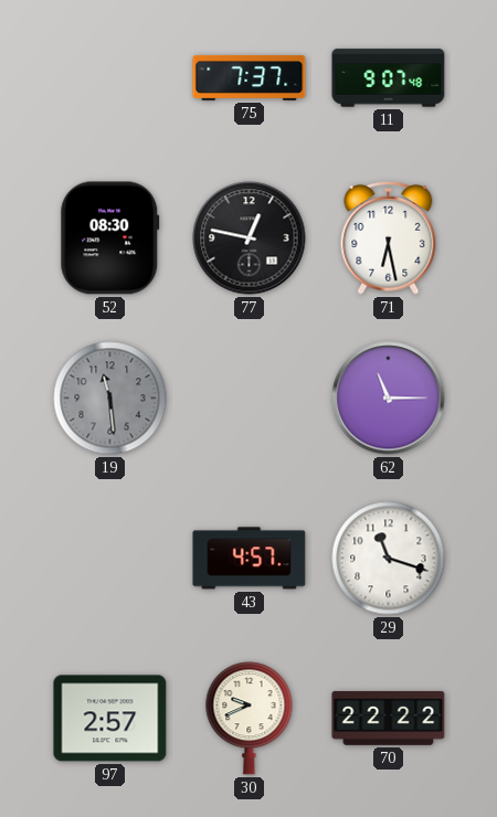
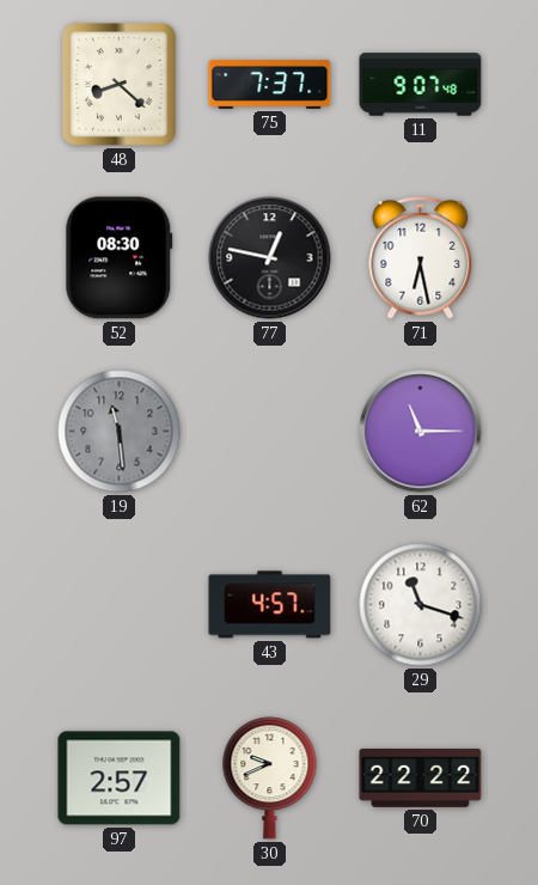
48: none -> 8:22 (120, 85)
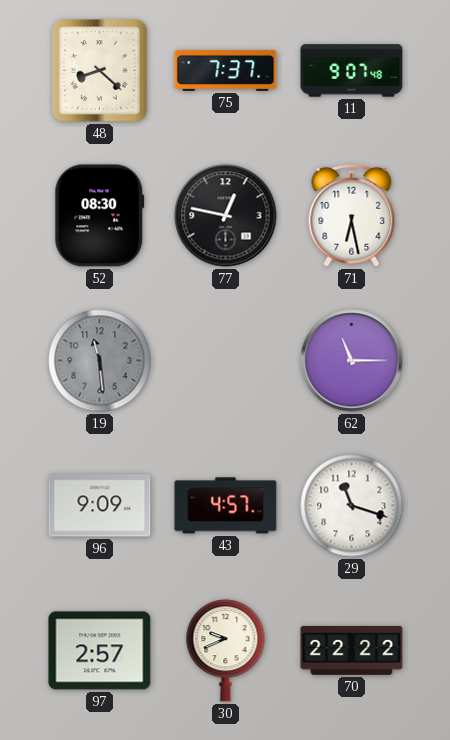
96: none -> 9:09 (100, 506)
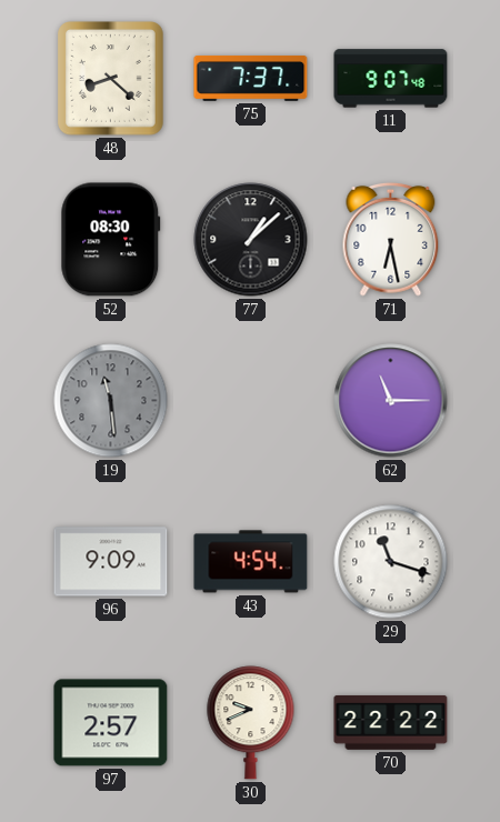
77: 12:47 -> 1:08 (251, 240)
43: 4:57 -> 4:54 (251, 562)
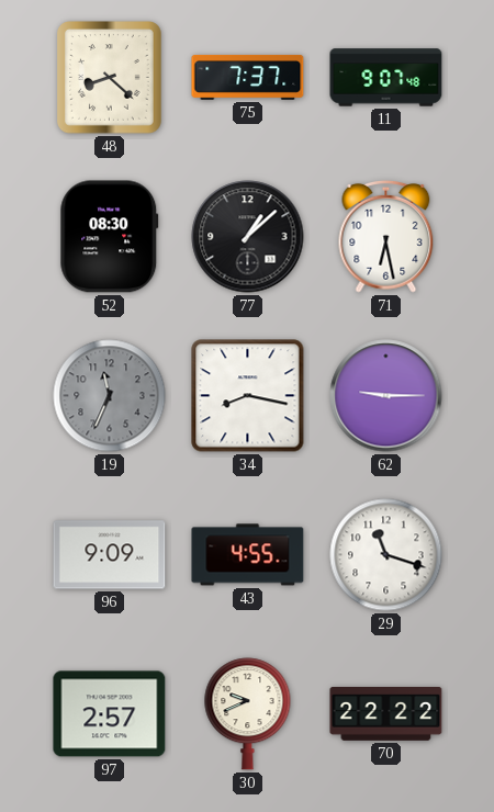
19: 11:29 -> 11:34 (110, 396)
34: none -> 8:17 (248, 396)
62: 11:15 -> 9:15 (386, 396)
43: 4:54 -> 4:55 (248, 555)
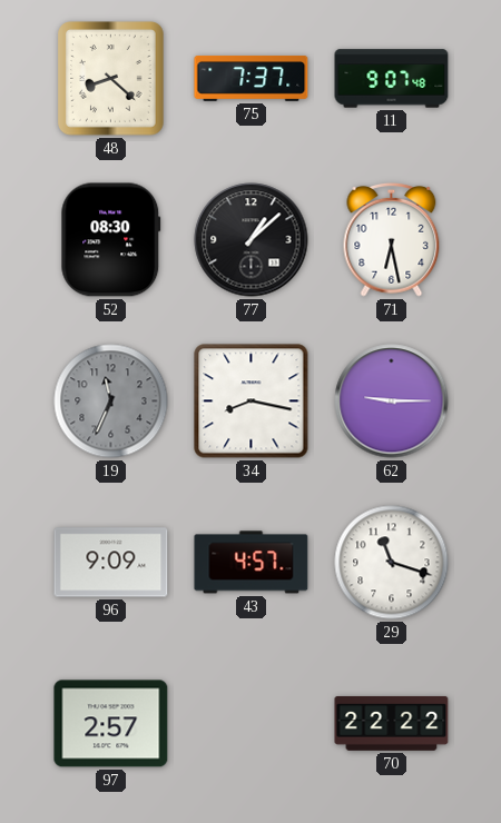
43: 4:55 -> 4:57 (252, 563)
30: 9:41 -> none (248, 714)
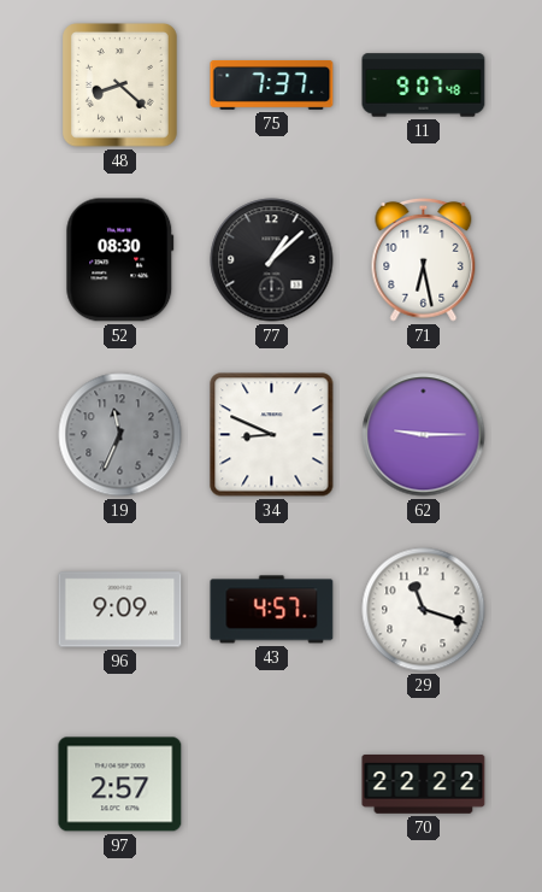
34: 8:17 -> 8:49 (272, 435)
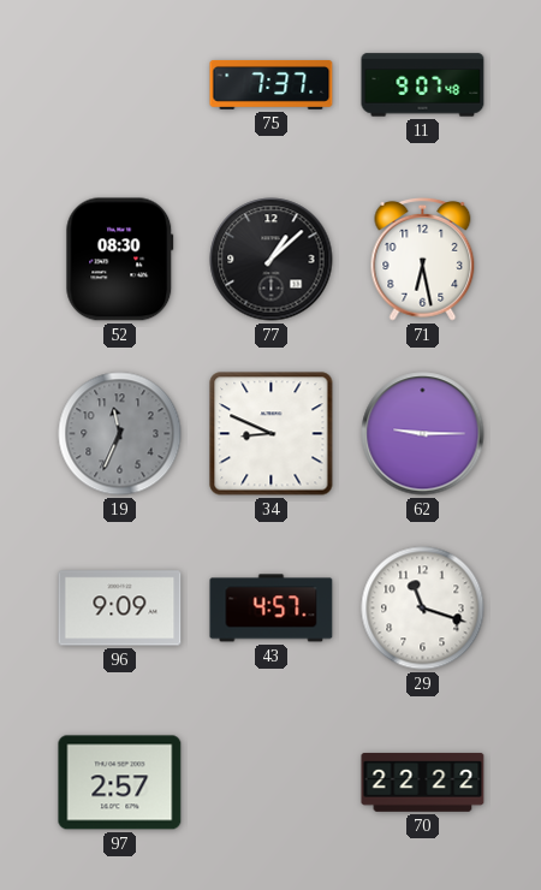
48: 8:22 -> none (120, 86)
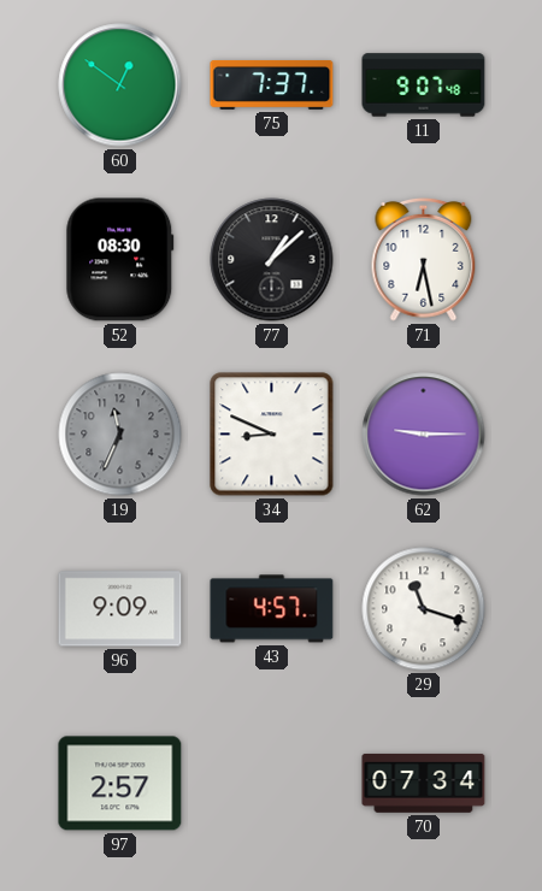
60: none -> 12:51 (120, 85)
70: 22:22 -> 07:34 (424, 783)
